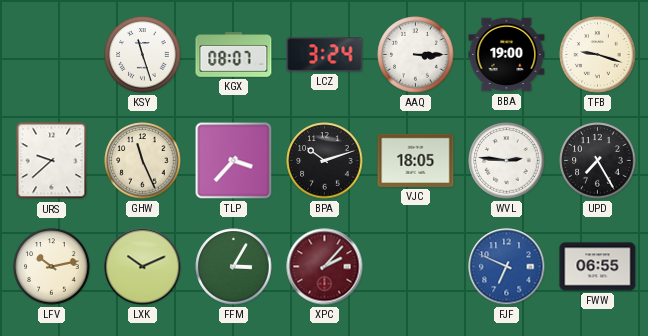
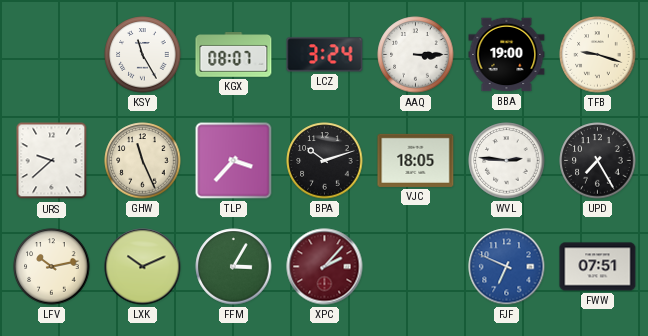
KSY: 11:27 -> 11:25 (143, 55)
FWW: 06:55 -> 07:51 (598, 267)
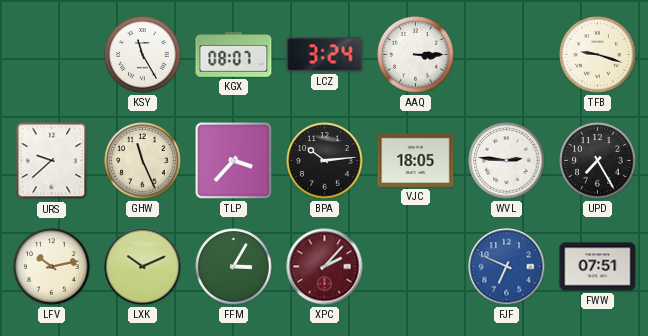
BBA: 19:00 -> none (507, 55)
BPA: 10:12 -> 10:14 (325, 161)
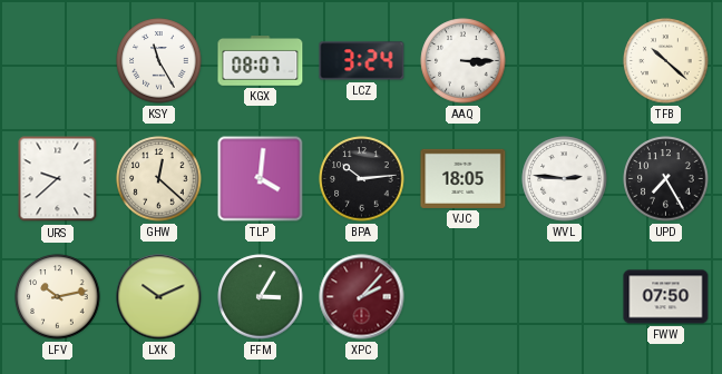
TFB: 9:18 -> 10:22 (666, 61)
GHW: 11:26 -> 12:22 (159, 179)
TLP: 3:37 -> 4:01 (261, 179)
FJF: 6:49 -> none (507, 267)
FWW: 07:51 -> 07:50 (666, 297)
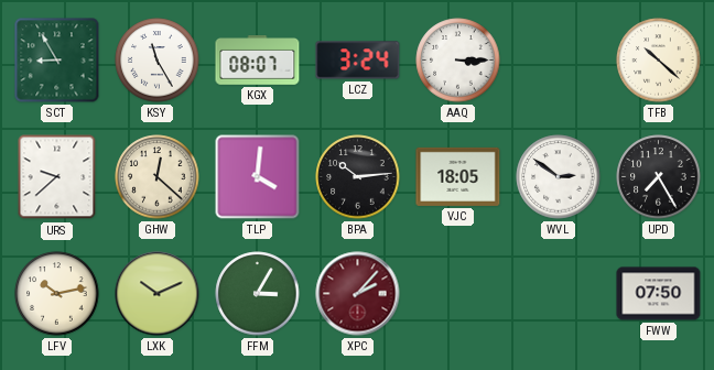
SCT: none -> 8:55 (57, 61)
WVL: 2:46 -> 2:51 (559, 177)
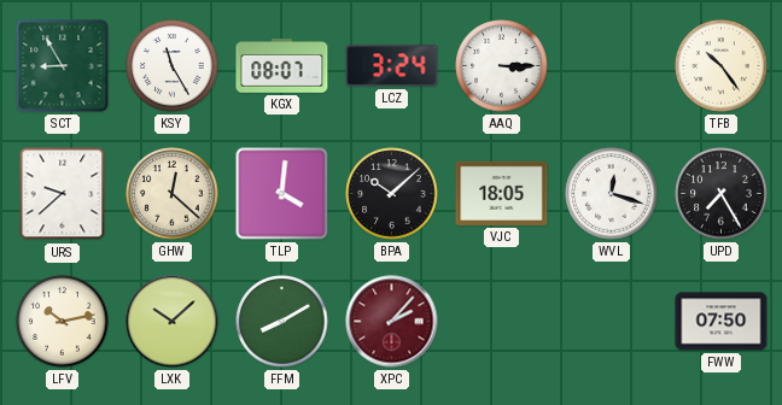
TFB: 10:22 -> 10:24 (722, 66)
BPA: 10:14 -> 10:08 (392, 194)
WVL: 2:51 -> 12:18 (612, 194)
LXK: 10:11 -> 10:08 (173, 322)
FFM: 3:05 -> 8:10 (282, 322)
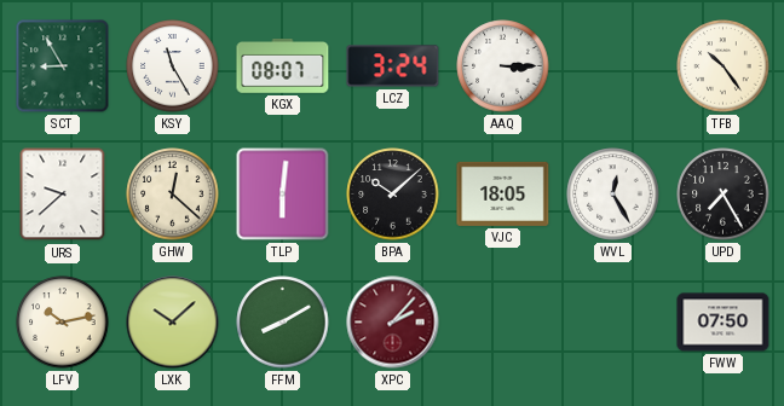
TLP: 4:01 -> 6:01 (283, 195)
WVL: 12:18 -> 12:25 (613, 195)
